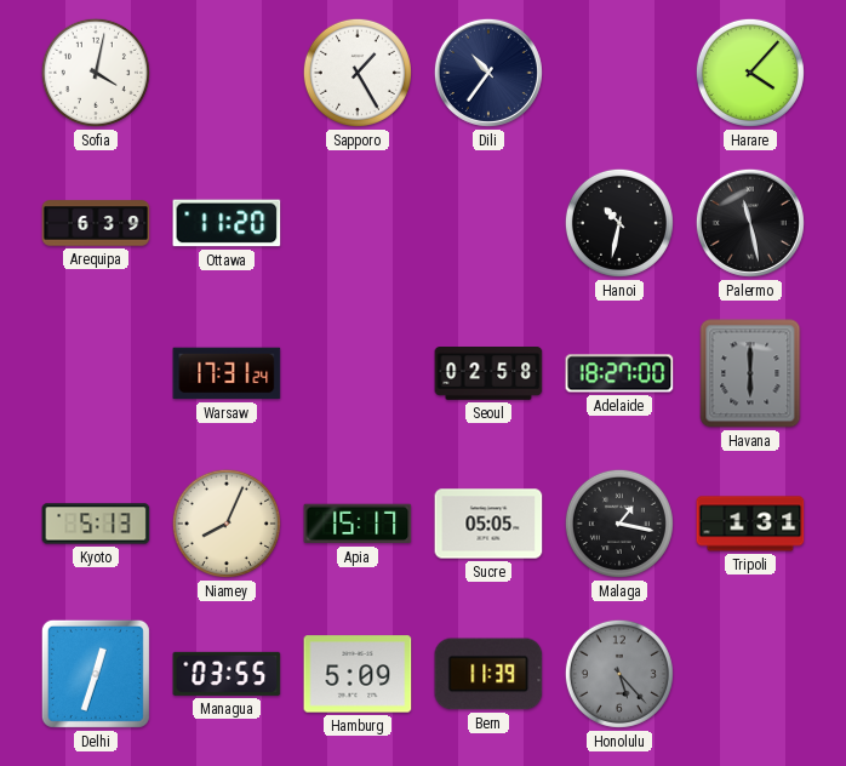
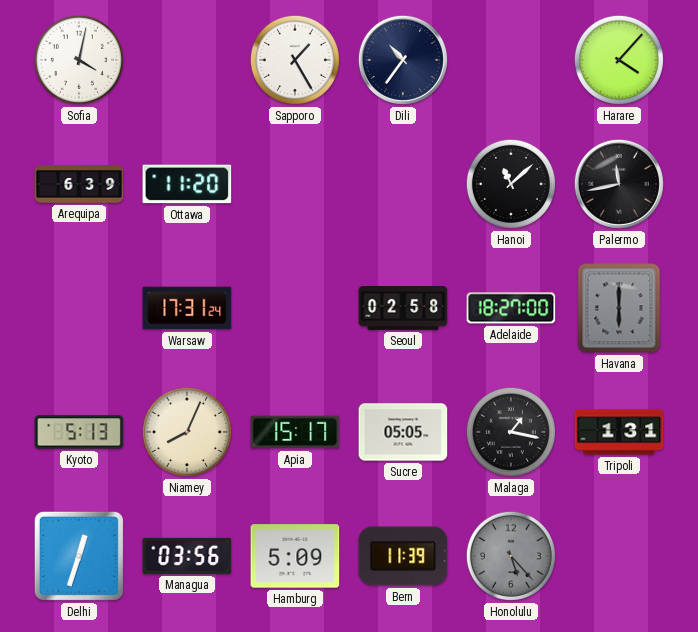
Hanoi: 10:32 -> 11:08 (511, 184)
Palermo: 11:28 -> 11:43 (619, 184)
Managua: 03:55 -> 03:56 (187, 556)
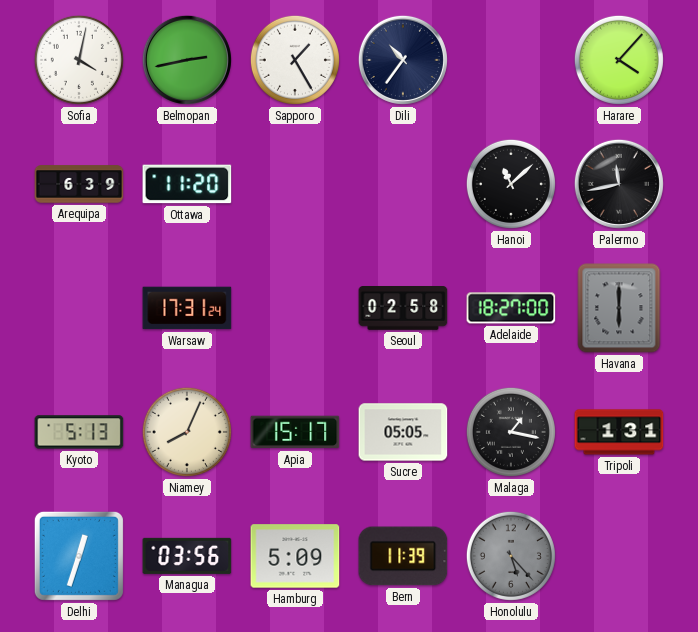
Belmopan: none -> 2:43 (187, 60)
